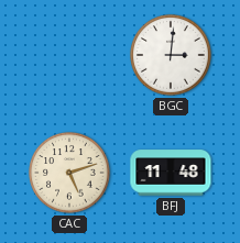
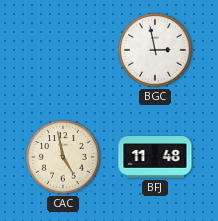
BGC: 3:01 -> 2:58 (155, 50)
CAC: 5:12 -> 4:58 (63, 157)
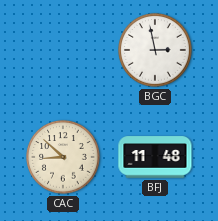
CAC: 4:58 -> 8:52 (63, 157)
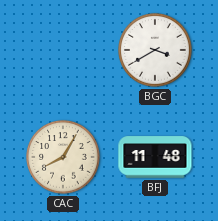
BGC: 2:58 -> 3:40 (155, 50)
CAC: 8:52 -> 8:05 (63, 157)
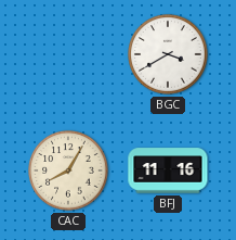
BFJ: 11:48 -> 11:16 (168, 170)
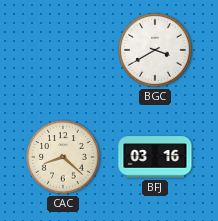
CAC: 8:05 -> 8:22 (63, 157)
BFJ: 11:16 -> 03:16 (155, 157)
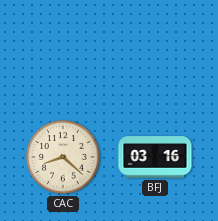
BGC: 3:40 -> none (155, 50)
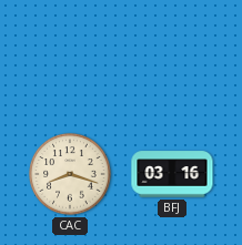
CAC: 8:22 -> 8:18 (70, 174)
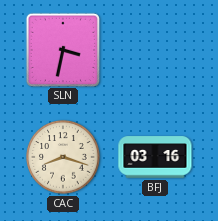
SLN: none -> 3:32 (62, 49)
